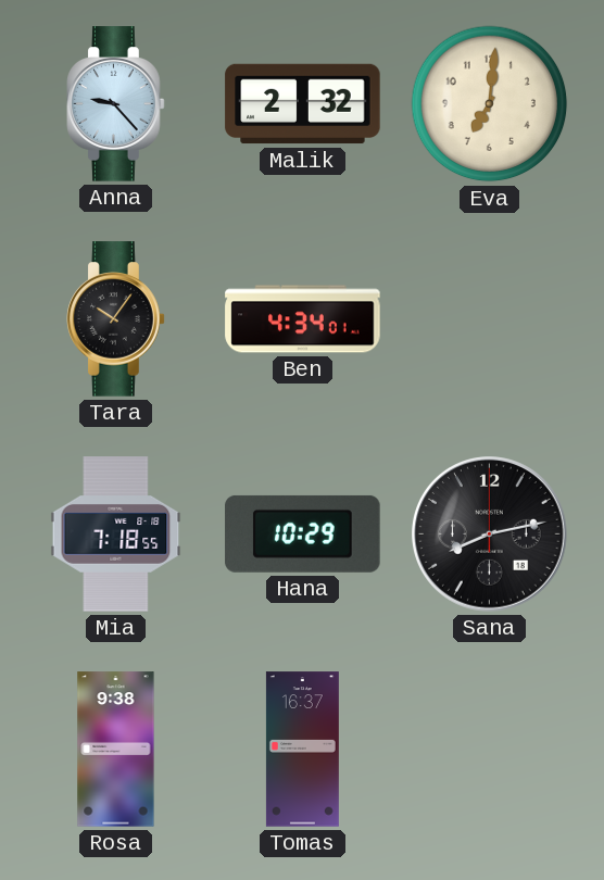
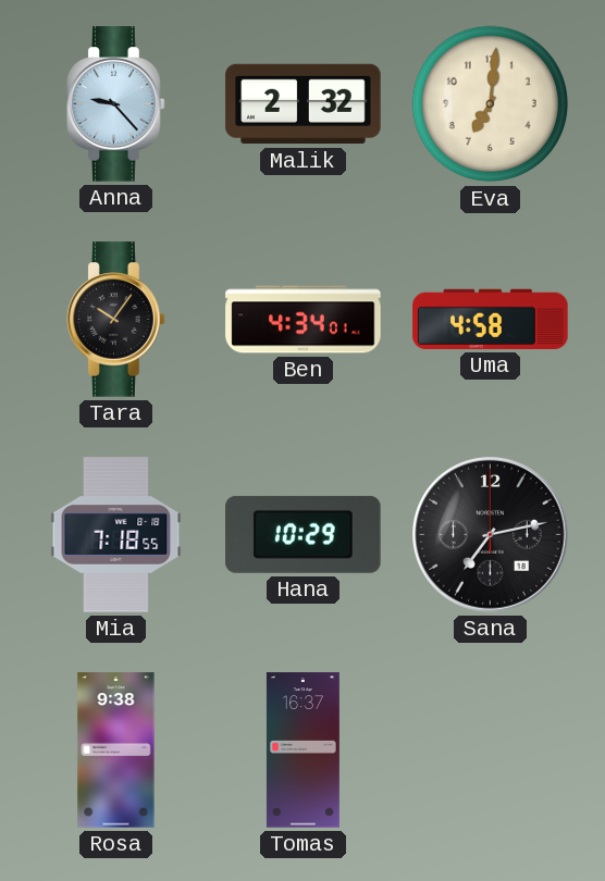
Uma: none -> 4:58 (491, 319)
Sana: 8:13 -> 7:13 (491, 535)
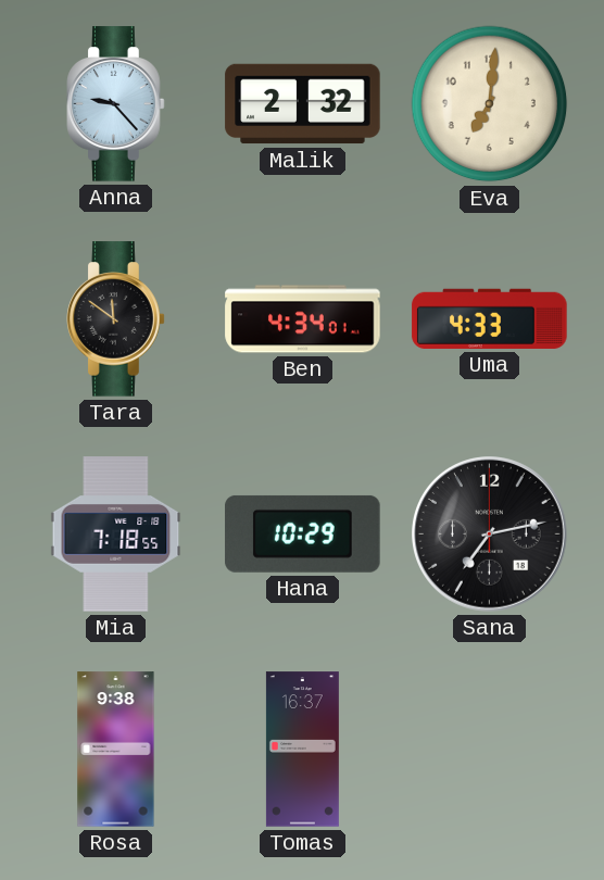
Tara: 10:06 -> 11:51 (116, 319)
Uma: 4:58 -> 4:33 (490, 318)
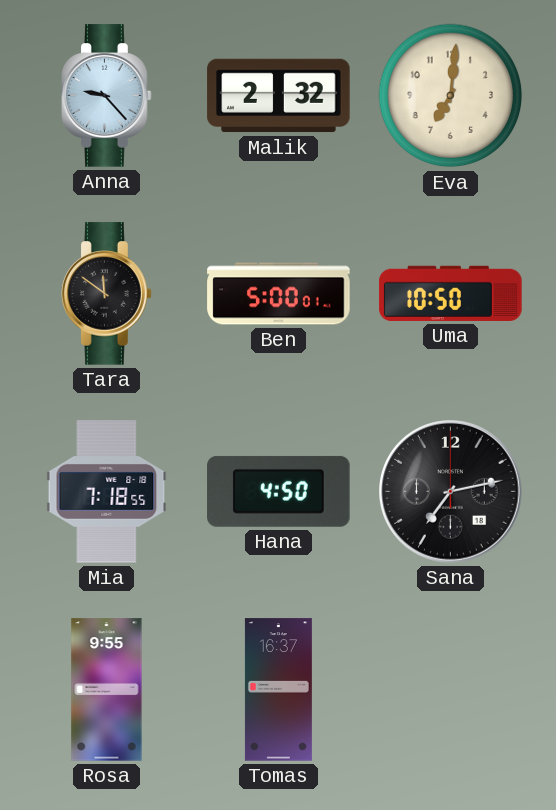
Ben: 4:34 -> 5:00 (279, 294)
Uma: 4:33 -> 10:50 (451, 293)
Hana: 10:29 -> 4:50 (279, 491)
Rosa: 9:38 -> 9:55 (107, 690)
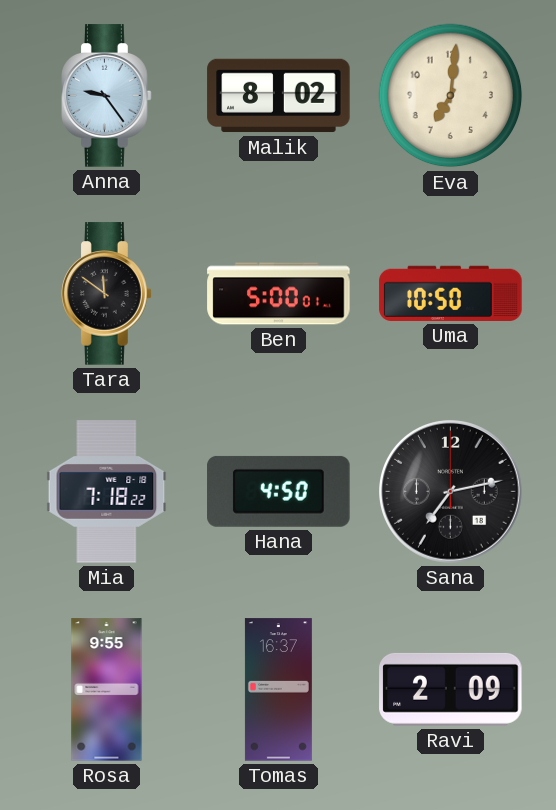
Anna: 9:23 -> 9:24 (107, 96)
Malik: 2:32 -> 8:02 (279, 96)
Mia: 7:18:55 -> 7:18:22 (107, 492)
Ravi: none -> 2:09 (451, 689)
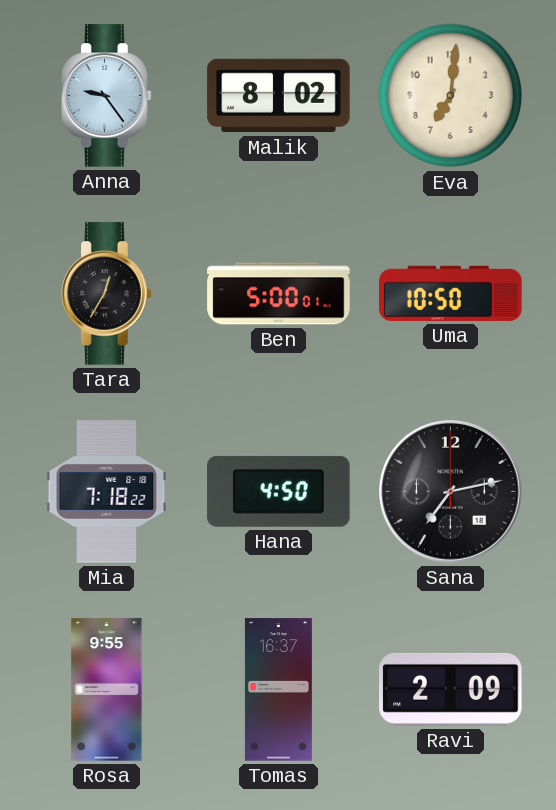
Tara: 11:51 -> 12:35 (107, 294)
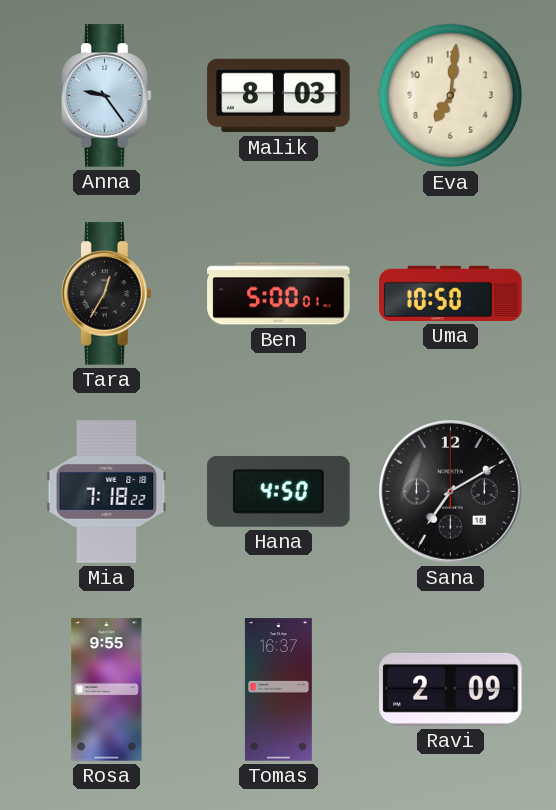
Malik: 8:02 -> 8:03 (279, 96)
Sana: 7:13 -> 7:10 (451, 492)
